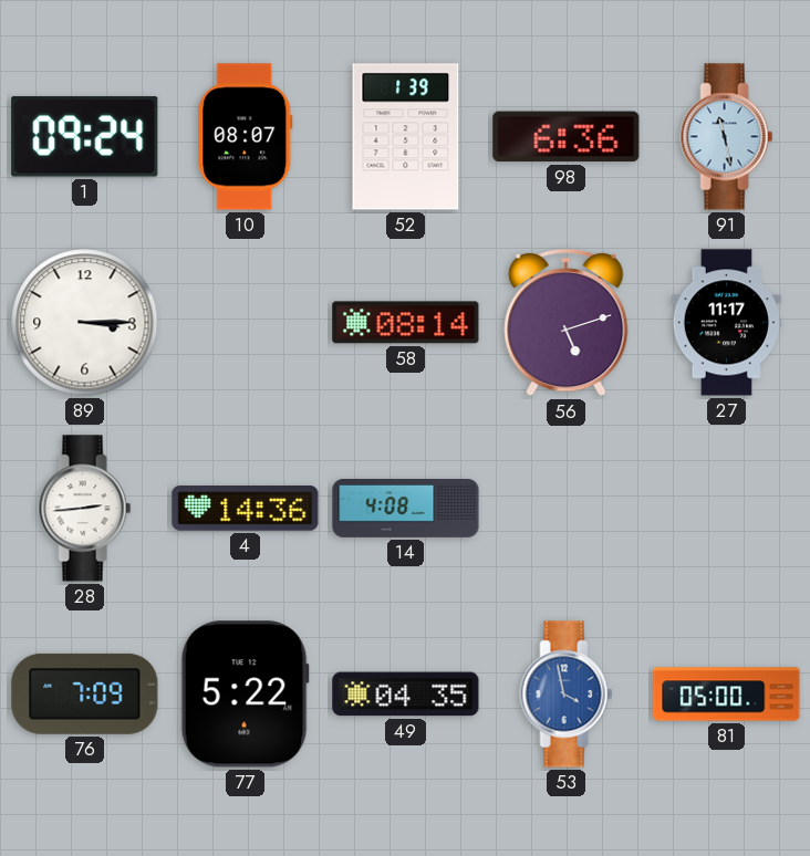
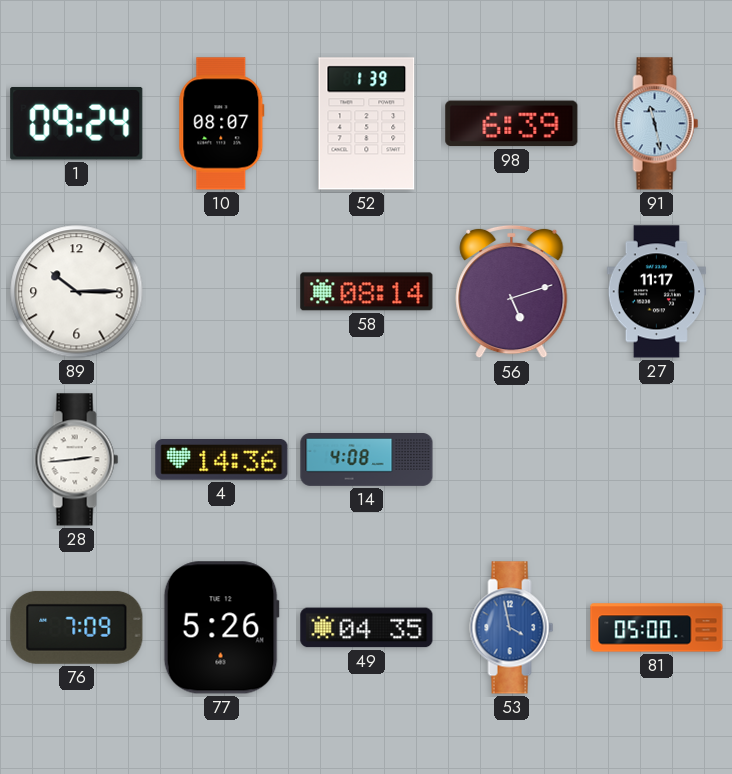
98: 6:36 -> 6:39 (512, 124)
89: 3:15 -> 10:15 (77, 292)
77: 5:22 -> 5:26 (221, 628)
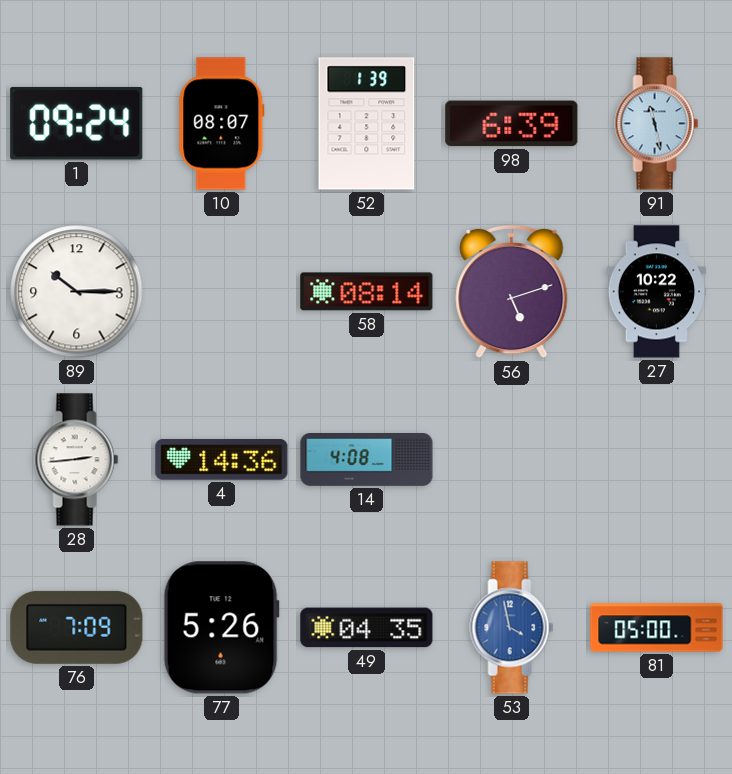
27: 11:17 -> 10:22 (656, 292)
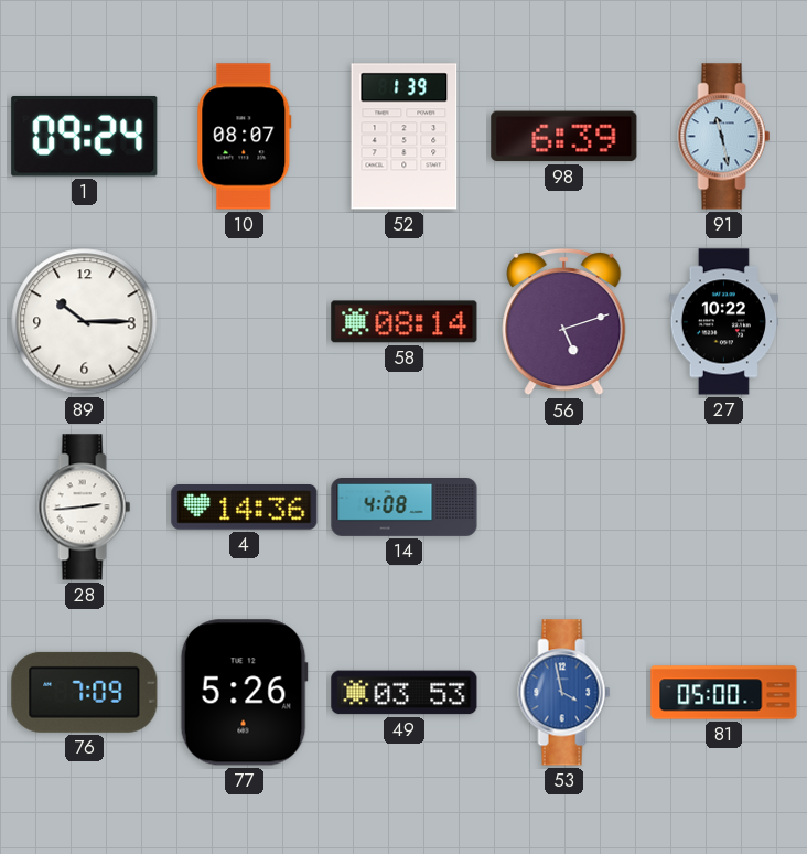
49: 04:35 -> 03:53 (405, 693)
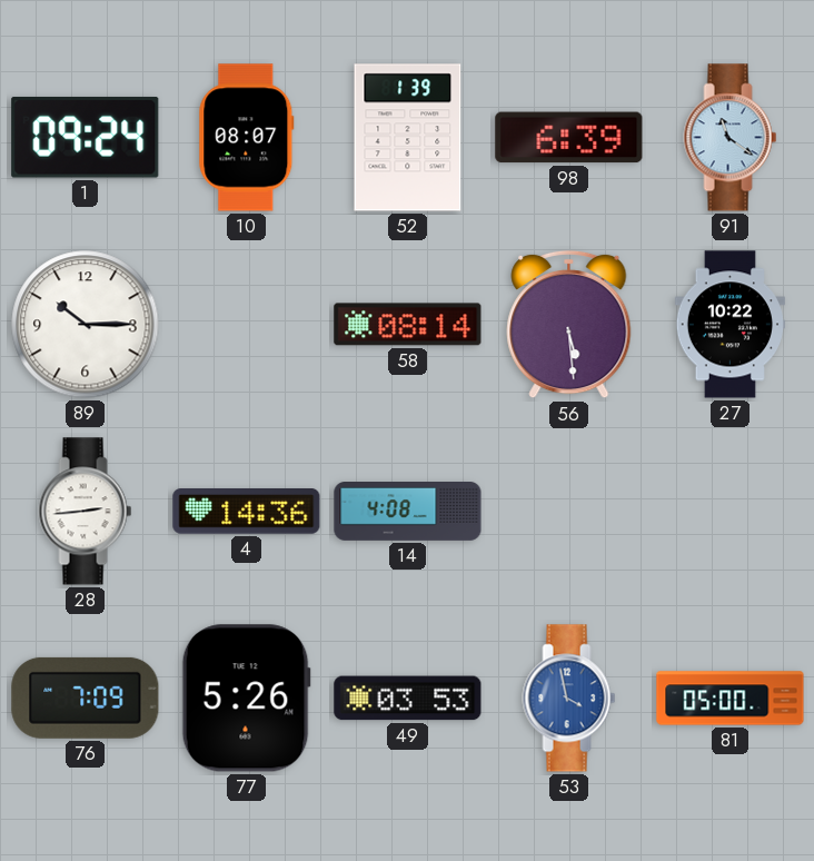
91: 11:28 -> 11:21 (731, 138)
56: 5:12 -> 5:29 (569, 325)
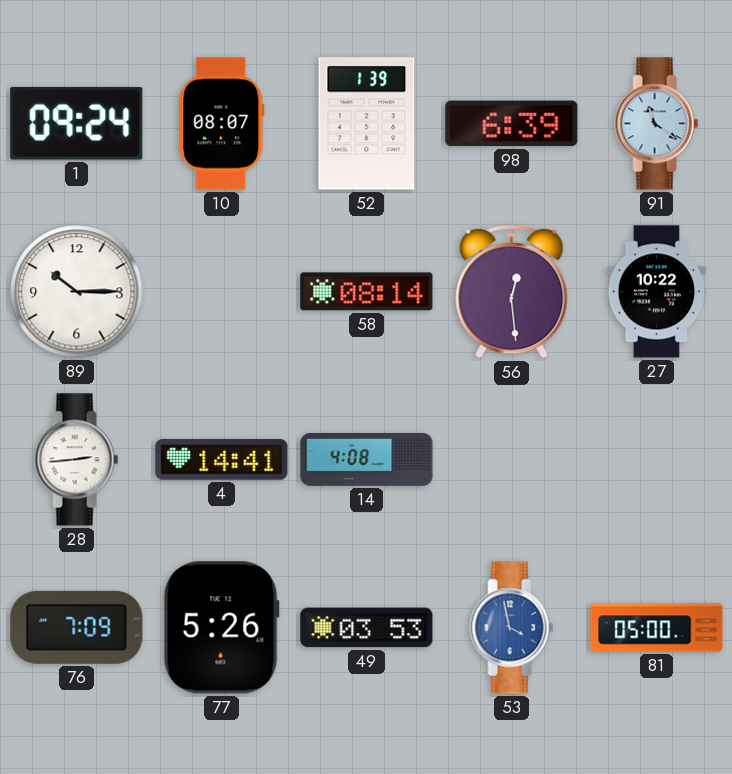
56: 5:29 -> 12:29 (512, 292)
4: 14:36 -> 14:41 (222, 460)
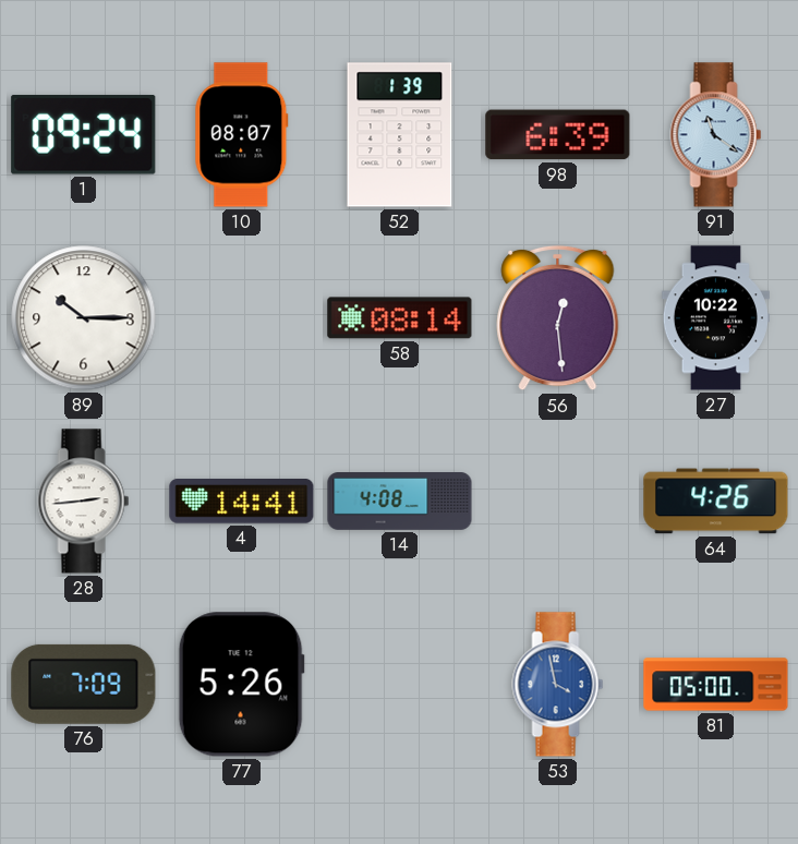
64: none -> 4:26 (716, 502)
49: 03:53 -> none (367, 628)
